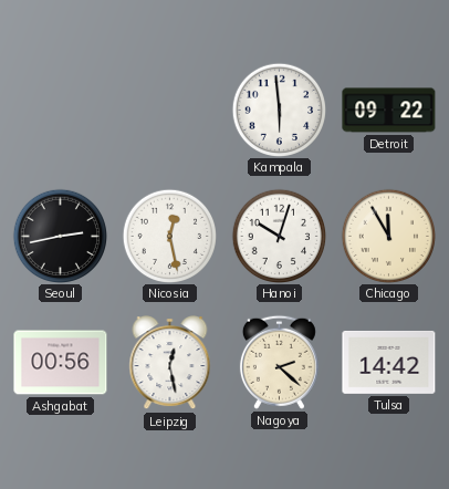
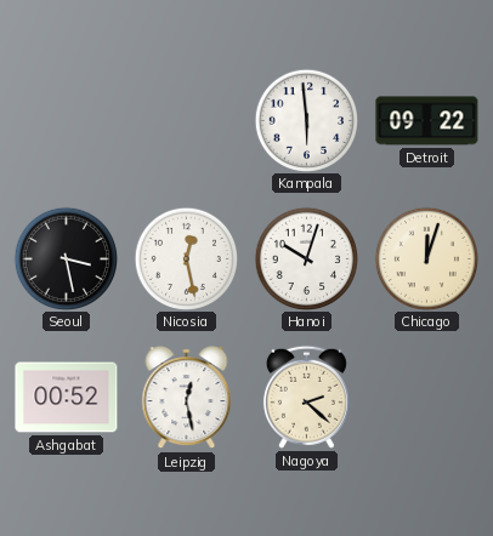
Seoul: 2:43 -> 3:28 (66, 258)
Chicago: 11:55 -> 12:03 (426, 258)
Ashgabat: 00:56 -> 00:52 (67, 398)
Tulsa: 14:42 -> none (389, 362)
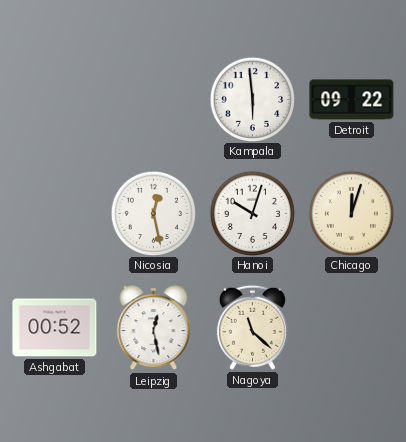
Seoul: 3:28 -> none (66, 258)
Nagoya: 2:22 -> 11:22 (252, 327)
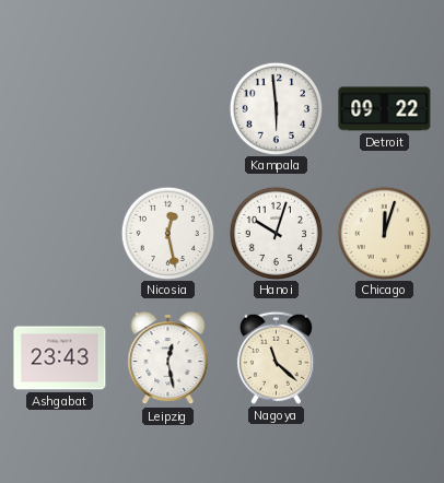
Ashgabat: 00:52 -> 23:43 (60, 358)
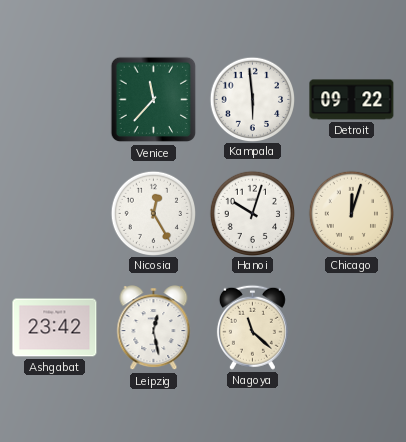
Venice: none -> 11:37 (154, 100)
Nicosia: 12:28 -> 12:25 (153, 213)
Ashgabat: 23:43 -> 23:42 (55, 328)
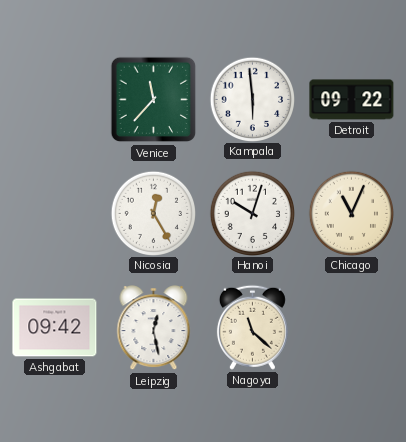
Chicago: 12:03 -> 11:04 (351, 213)
Ashgabat: 23:42 -> 09:42 (55, 328)
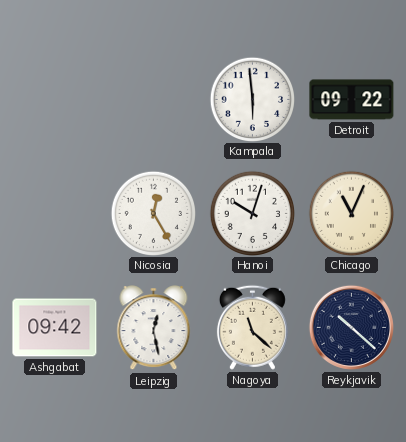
Venice: 11:37 -> none (154, 100)
Reykjavik: none -> 10:22 (351, 327)
